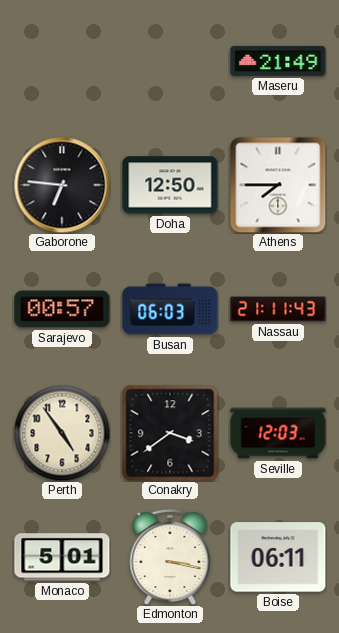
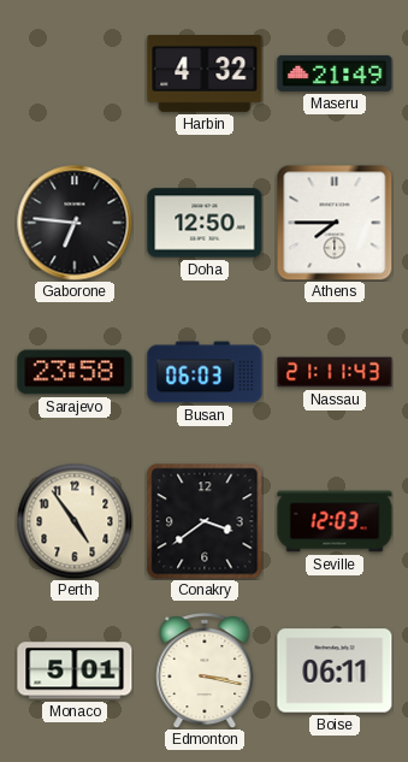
Harbin: none -> 4:32 (205, 73)
Sarajevo: 00:57 -> 23:58 (75, 372)
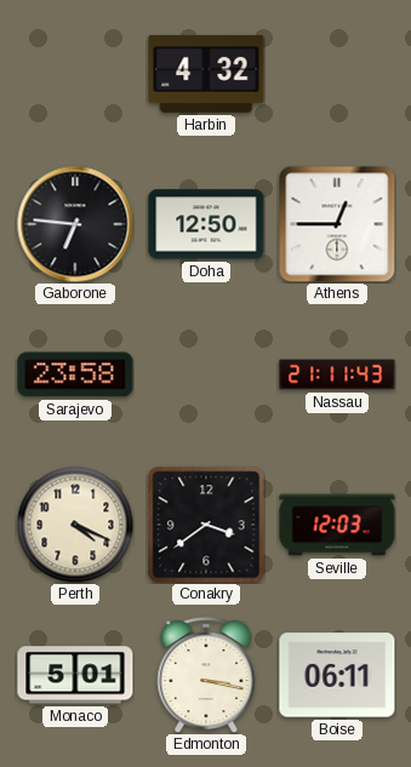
Maseru: 21:49 -> none (335, 73)
Athens: 7:45 -> 12:45 (337, 224)
Busan: 06:03 -> none (205, 372)
Perth: 4:54 -> 4:19 (75, 525)
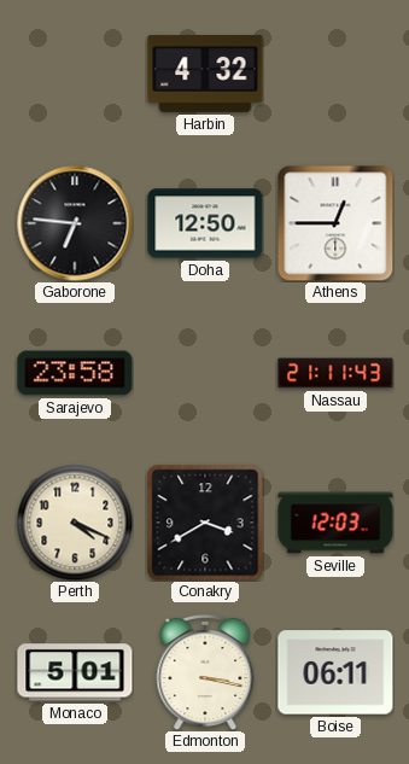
Conakry: 3:39 -> 3:40 (205, 523)
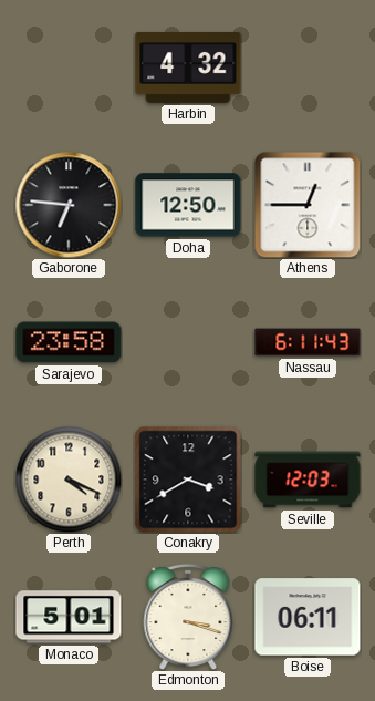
Nassau: 21:11 -> 6:11 (308, 342)
Edmonton: 3:17 -> 3:18 (188, 617)
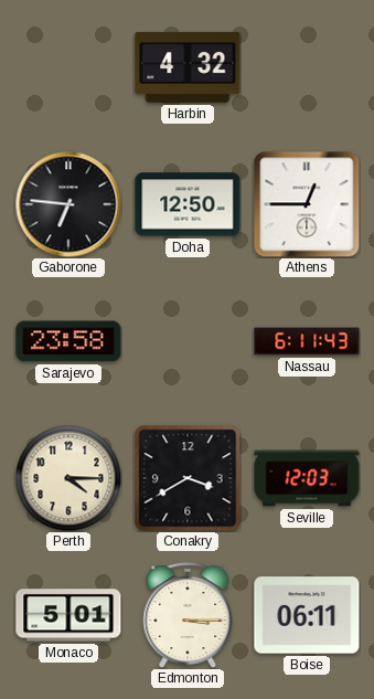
Perth: 4:19 -> 4:15 (68, 478)
Edmonton: 3:18 -> 3:15 (188, 615)
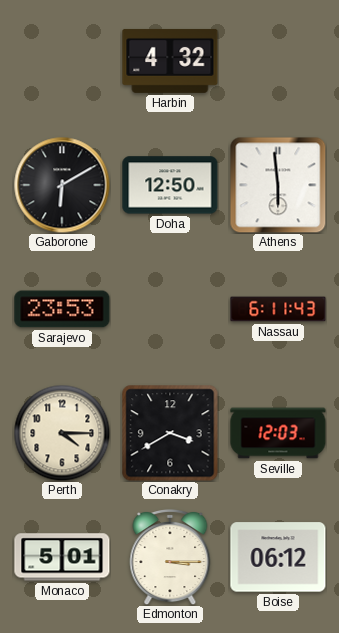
Gaborone: 6:46 -> 6:10 (62, 185)
Athens: 12:45 -> 5:59 (278, 185)
Sarajevo: 23:58 -> 23:53 (62, 309)
Boise: 06:11 -> 06:12 (278, 557)
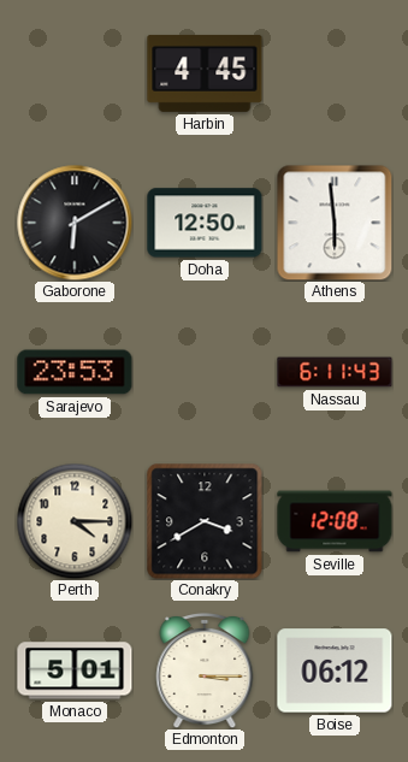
Harbin: 4:32 -> 4:45 (205, 73)
Seville: 12:03 -> 12:08 (335, 521)
